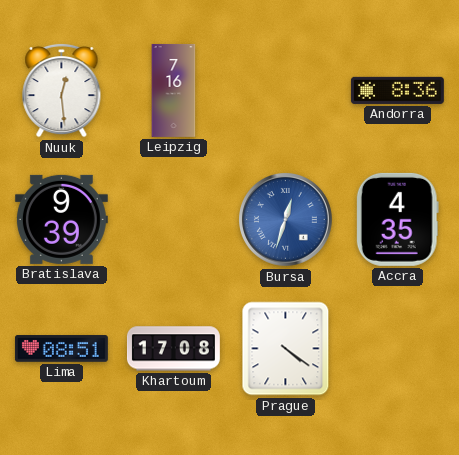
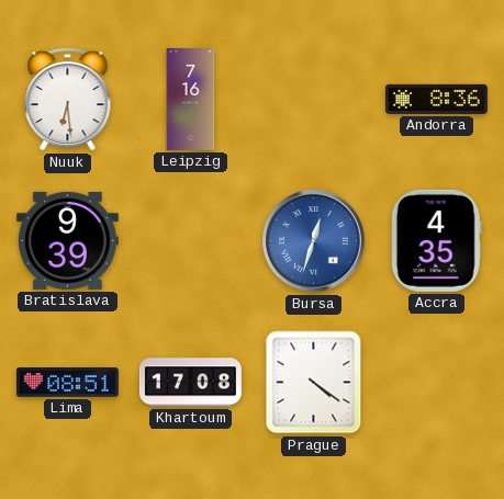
Nuuk: 12:29 -> 6:29 (68, 99)
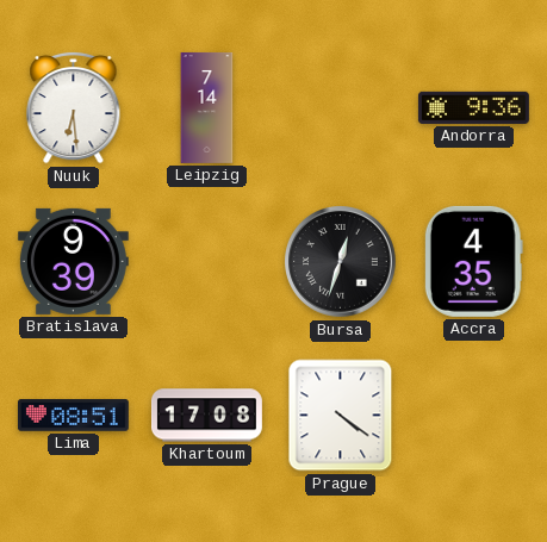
Leipzig: 7:16 -> 7:14 (207, 107)
Andorra: 8:36 -> 9:36 (473, 107)
Bursa dial: blue -> black (341, 262)
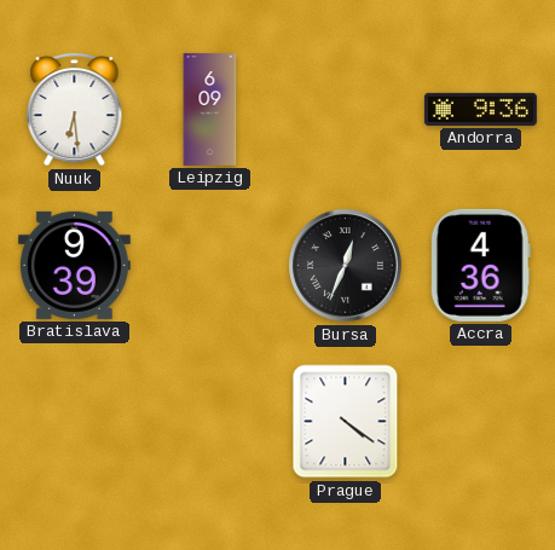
Leipzig: 7:14 -> 6:09 (210, 109)
Bursa: 12:33 -> 12:34 (346, 266)
Accra: 4:35 -> 4:36 (480, 265)
Lima: 08:51 -> none (73, 416)
Khartoum: 17:08 -> none (206, 416)
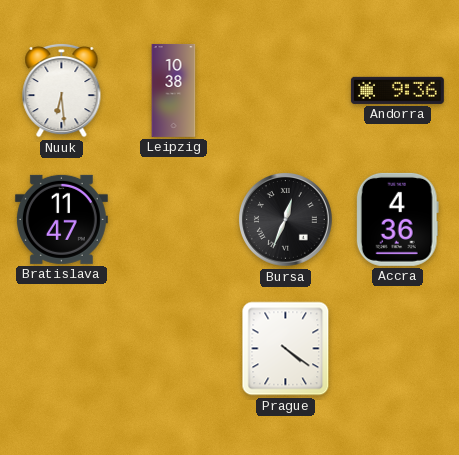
Leipzig: 6:09 -> 10:38 (174, 90)
Bratislava: 9:39 -> 11:47 (61, 219)
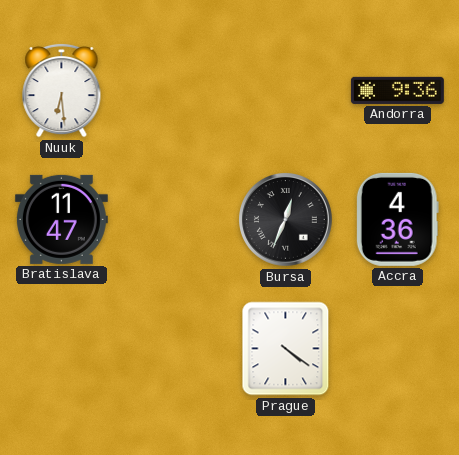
Leipzig: 10:38 -> none (174, 90)
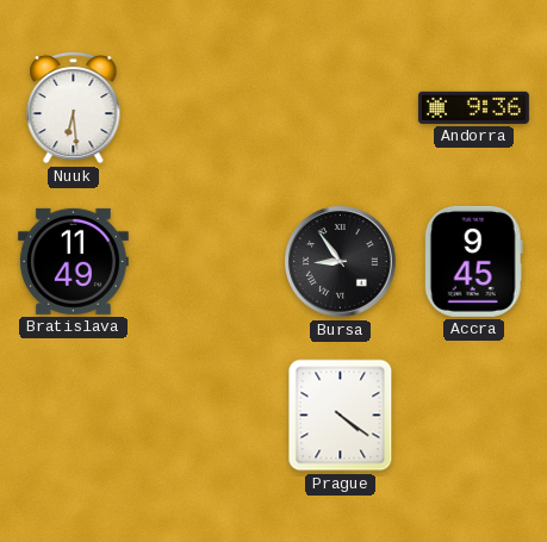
Bratislava: 11:47 -> 11:49 (73, 261)
Bursa: 12:34 -> 8:54 (341, 262)
Accra: 4:36 -> 9:45 (473, 261)
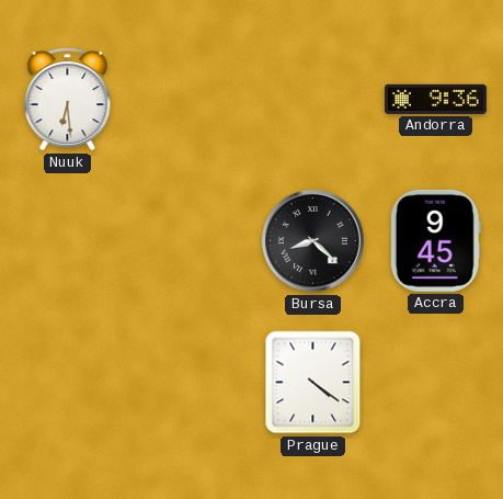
Bratislava: 11:49 -> none (73, 261)
Bursa: 8:54 -> 8:22 (313, 241)
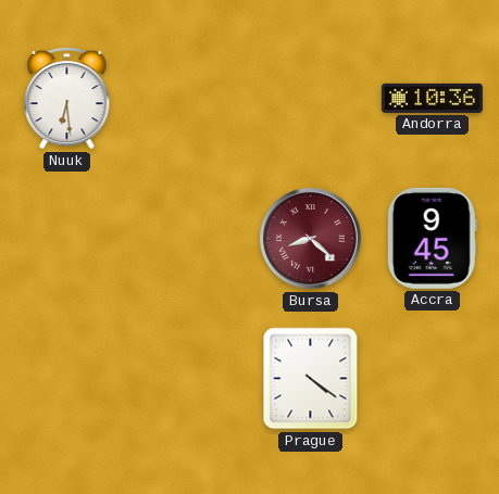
Andorra: 9:36 -> 10:36 (432, 98)
Bursa dial: black -> burgundy (311, 239)
